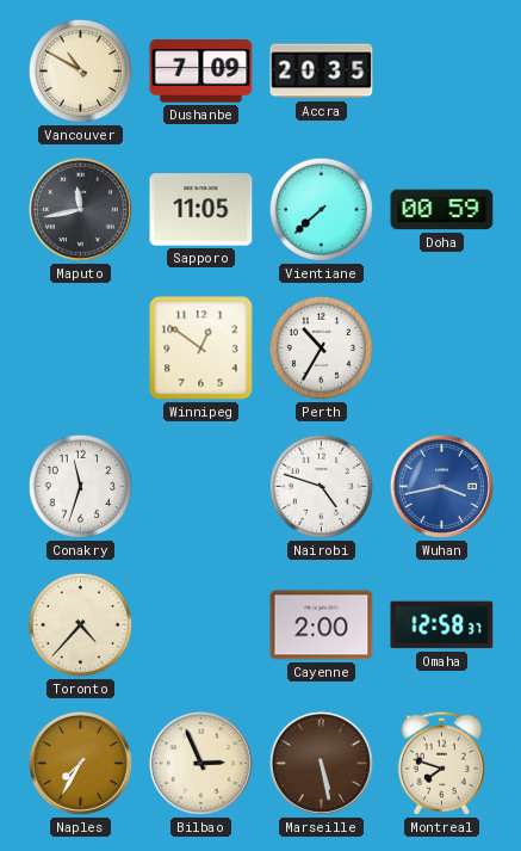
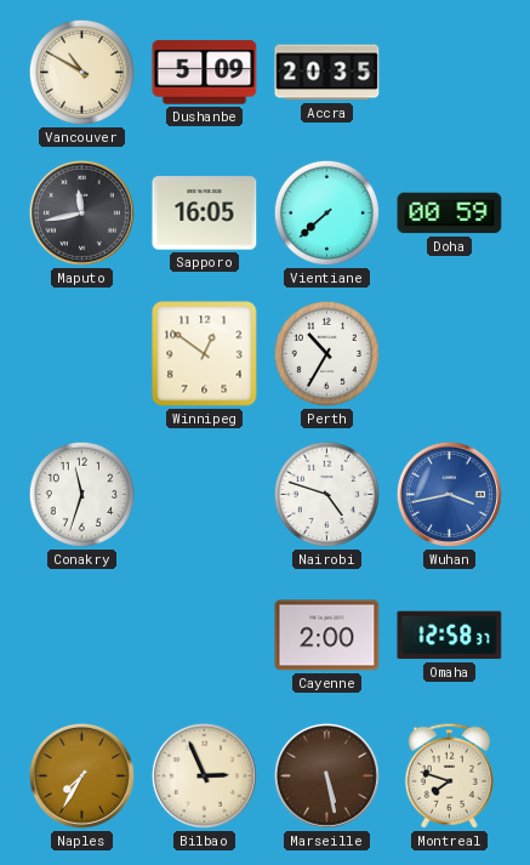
Dushanbe: 7:09 -> 5:09 (205, 73)
Sapporo: 11:05 -> 16:05 (205, 214)
Toronto: 4:37 -> none (80, 624)
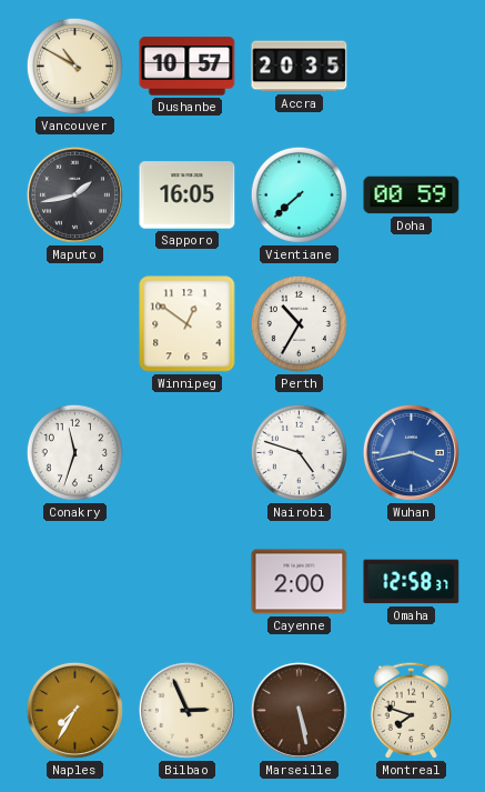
Dushanbe: 5:09 -> 10:57 (188, 67)
Maputo: 11:43 -> 1:43 (74, 194)
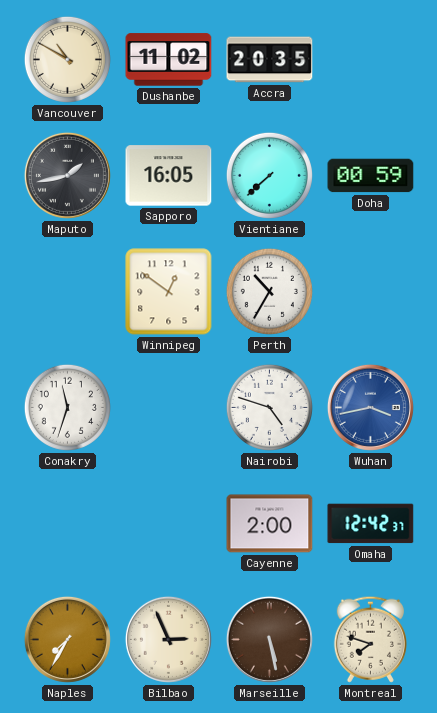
Dushanbe: 10:57 -> 11:02 (169, 60)
Omaha: 12:58 -> 12:42 (371, 524)
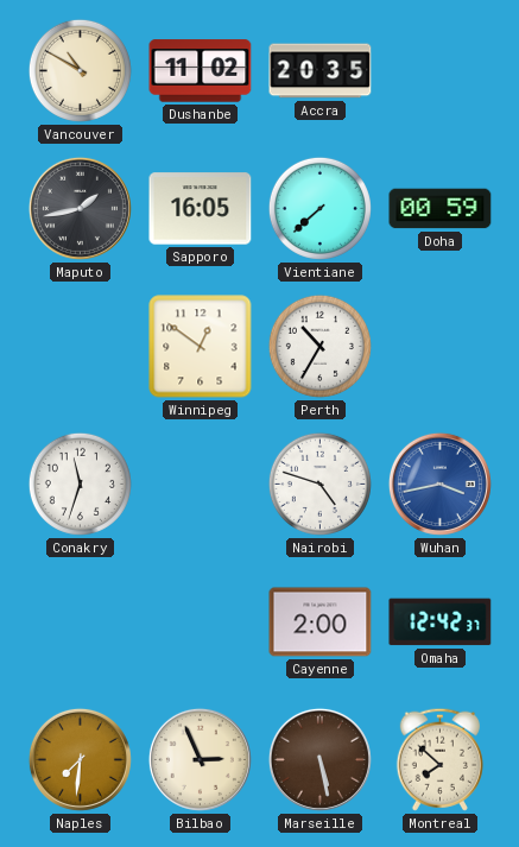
Naples: 7:35 -> 7:31 (80, 759)
Montreal: 7:48 -> 7:52 (439, 759)
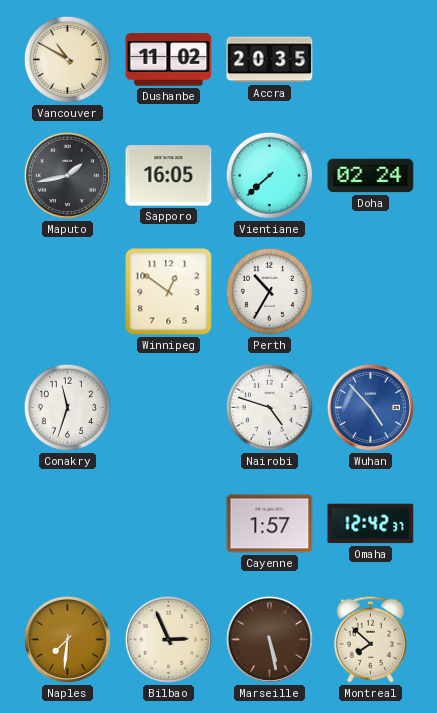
Doha: 00:59 -> 02:24 (371, 176)
Wuhan: 3:43 -> 4:53 (370, 407)
Cayenne: 2:00 -> 1:57 (270, 524)
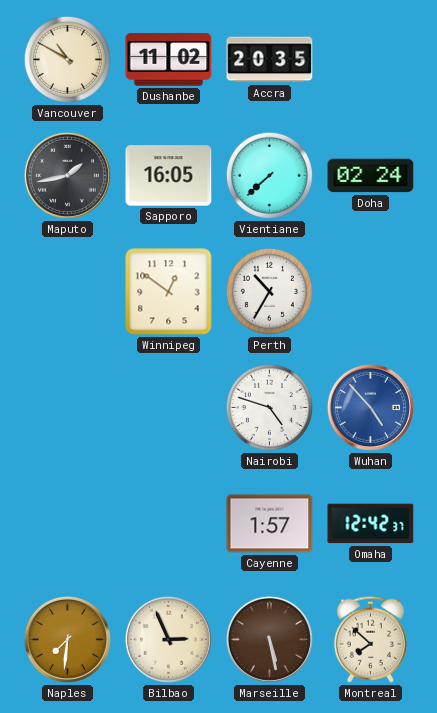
Conakry: 11:33 -> none (67, 407)
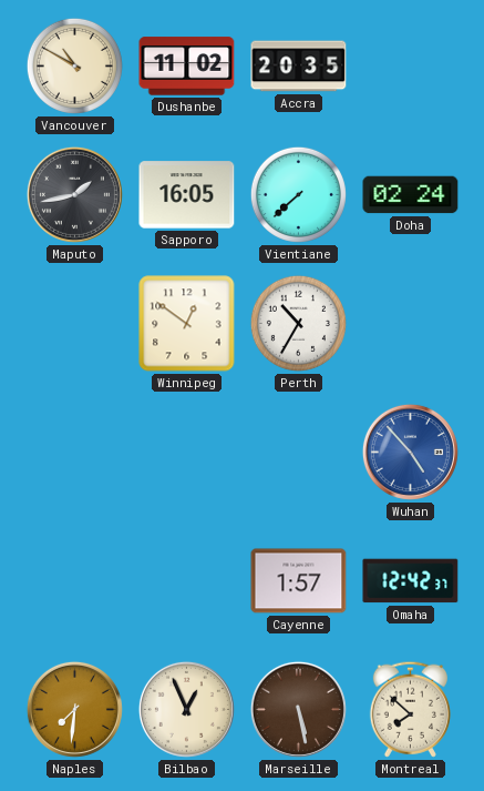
Nairobi: 4:48 -> none (269, 407)
Bilbao: 2:56 -> 12:56 (186, 709)
